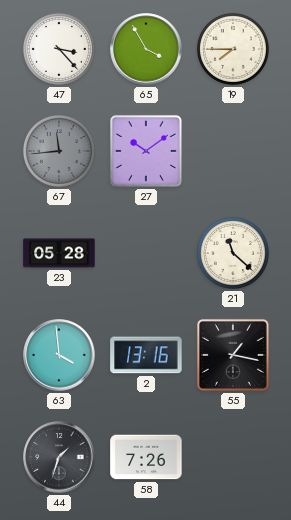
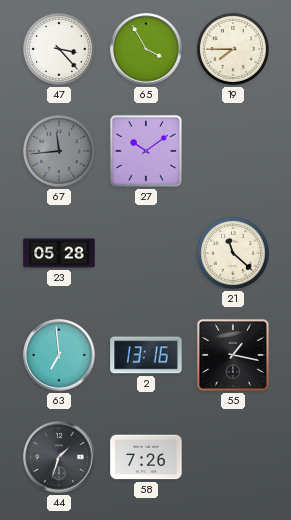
63: 3:59 -> 6:59 (59, 355)
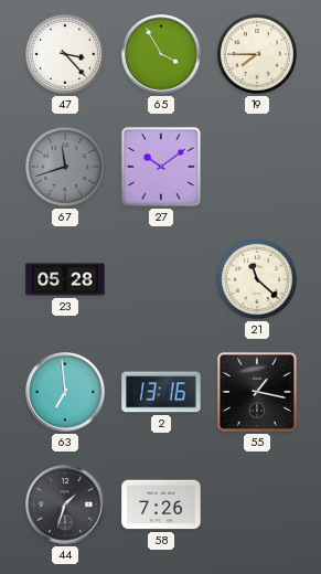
67: 11:44 -> 11:42 (65, 167)
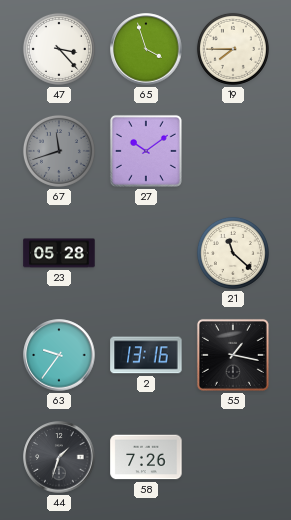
65: 3:55 -> 3:57 (146, 49)
63: 6:59 -> 9:36 (59, 355)
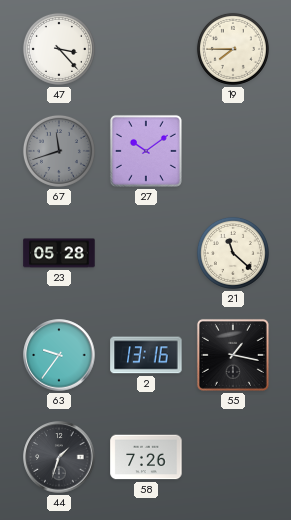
65: 3:57 -> none (146, 49)
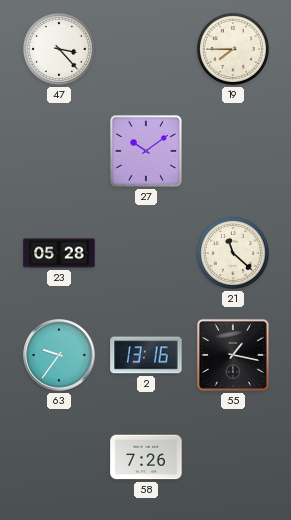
67: 11:42 -> none (59, 151)
44: 1:33 -> none (59, 457)
